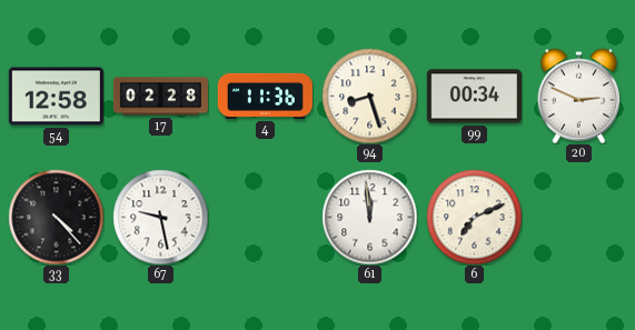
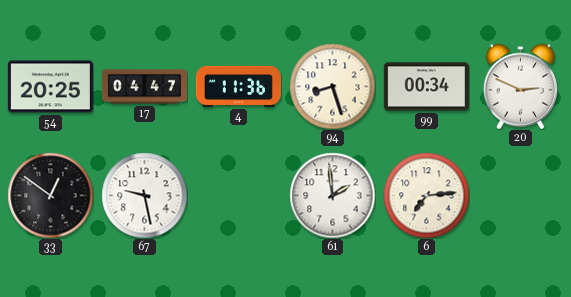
54: 12:58 -> 20:25 (50, 87)
17: 02:28 -> 04:47 (144, 87)
33: 4:23 -> 12:51 (50, 195)
61: 11:59 -> 1:59 (332, 195)
6: 7:11 -> 7:14 (426, 195)
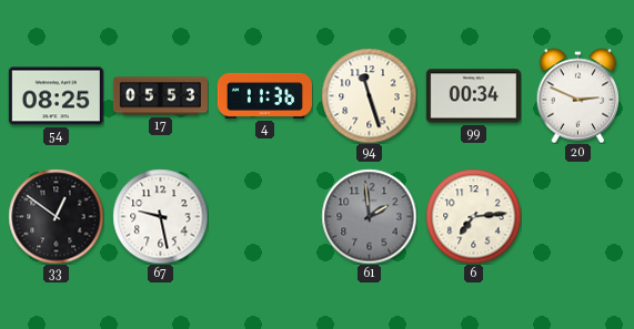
54: 20:25 -> 08:25 (56, 96)
17: 04:47 -> 05:53 (160, 96)
94: 8:27 -> 11:27 (369, 95)
61 dial: white -> grey (369, 216)
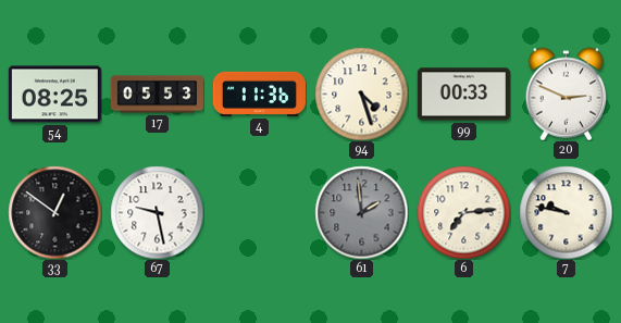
94: 11:27 -> 4:27 (361, 94)
99: 00:34 -> 00:33 (463, 95)
7: none -> 9:47 (566, 212)
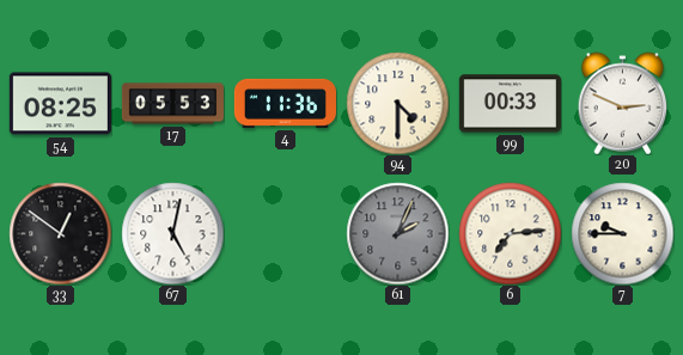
94: 4:27 -> 4:30 (397, 103)
67: 9:28 -> 5:02 (172, 233)
61: 1:59 -> 2:04 (397, 233)
7: 9:47 -> 9:45 (622, 233)
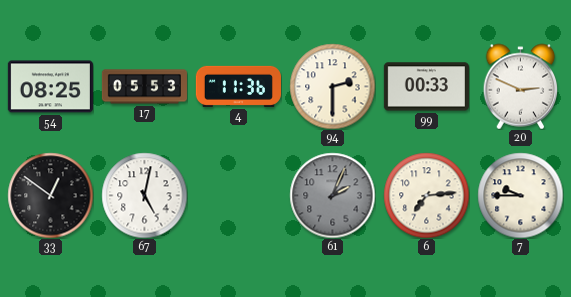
94: 4:30 -> 2:30 (332, 86)
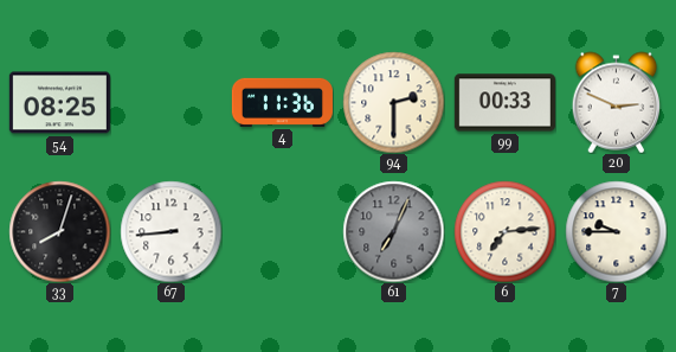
17: 05:53 -> none (144, 87)
33: 12:51 -> 8:03 (59, 231)
67: 5:02 -> 8:44 (170, 231)
61: 2:04 -> 7:04 (393, 231)
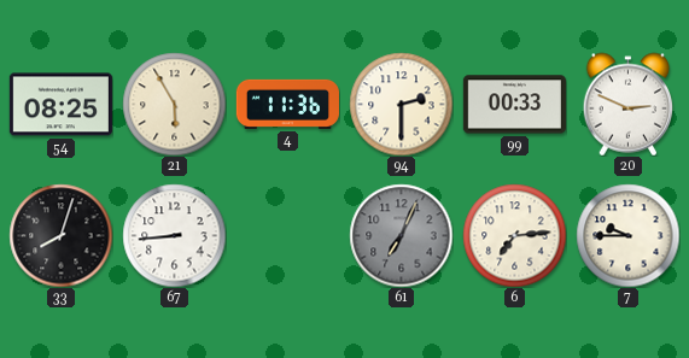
21: none -> 5:55 (174, 104)
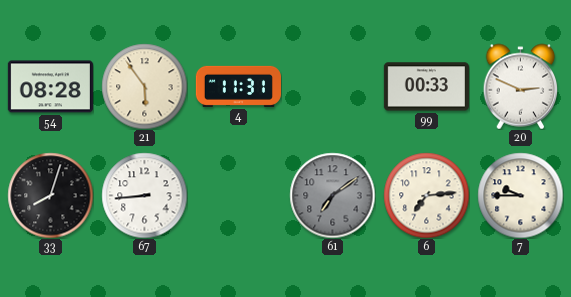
54: 08:25 -> 08:28 (50, 87)
21: 5:55 -> 5:54 (144, 86)
4: 11:36 -> 11:31 (238, 86)
94: 2:30 -> none (401, 104)
61: 7:04 -> 7:09 (332, 195)
